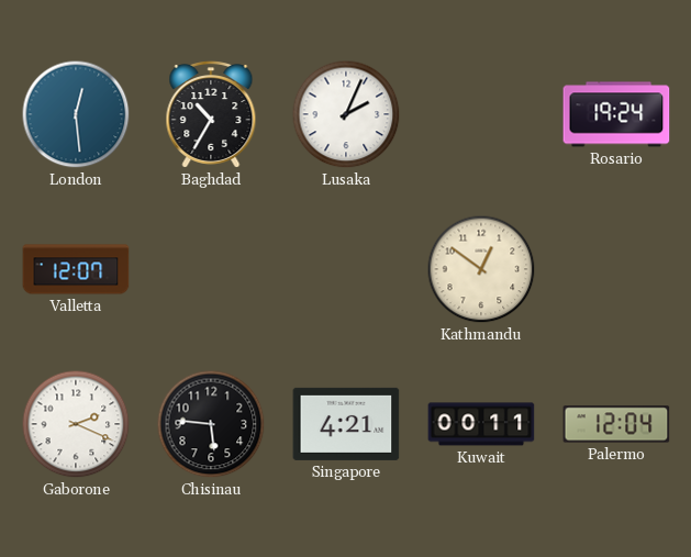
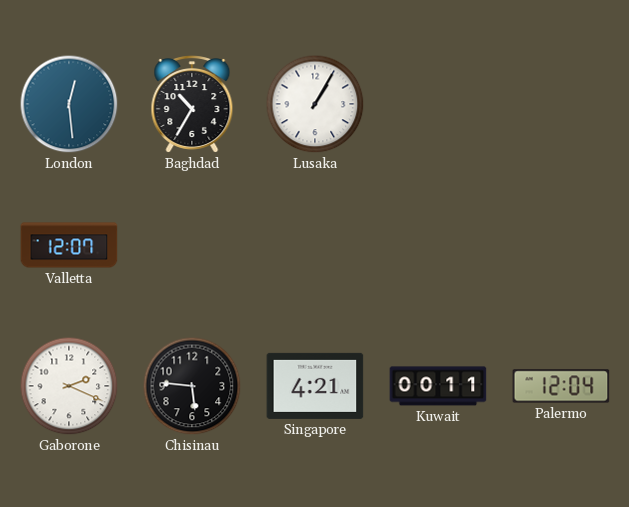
Lusaka: 2:04 -> 1:05 (315, 104)
Rosario: 19:24 -> none (616, 114)
Kathmandu: 12:51 -> none (481, 269)
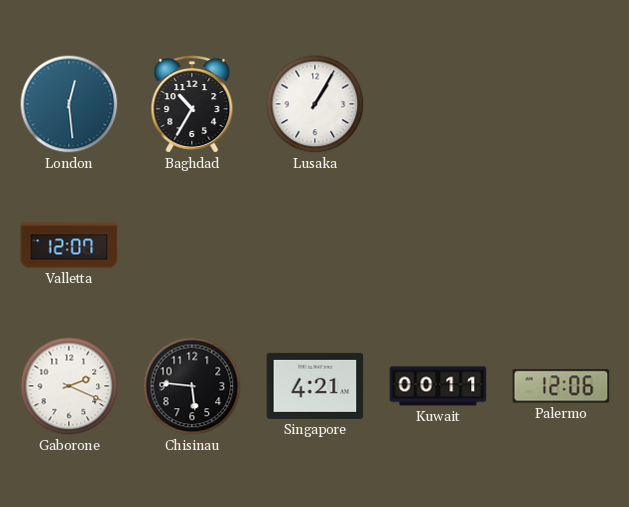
Palermo: 12:04 -> 12:06 (561, 386)
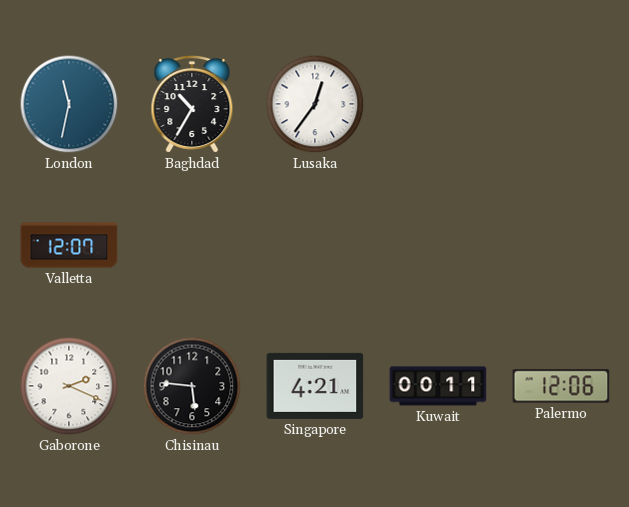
London: 12:29 -> 11:32 (69, 104)
Lusaka: 1:05 -> 12:36 (315, 104)
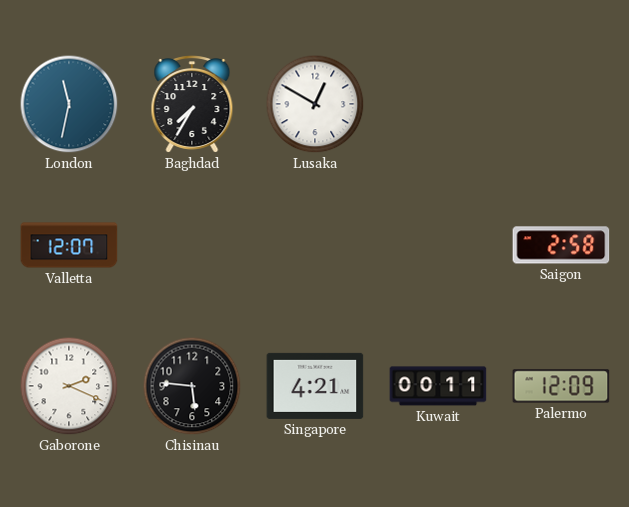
Baghdad: 10:35 -> 7:35 (192, 105)
Lusaka: 12:36 -> 12:50 (315, 104)
Saigon: none -> 2:58 (561, 245)
Palermo: 12:06 -> 12:09 (561, 386)
